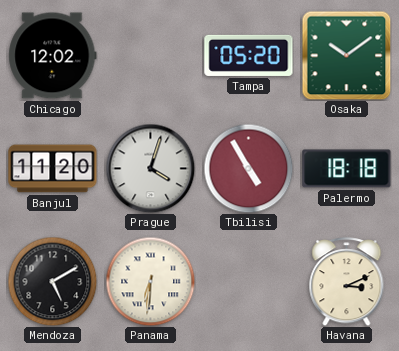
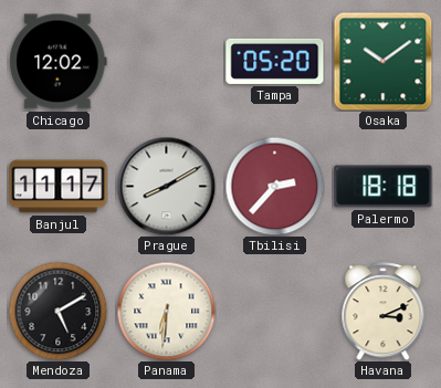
Banjul: 11:20 -> 11:17 (59, 187)
Prague: 4:03 -> 8:10 (166, 186)
Tbilisi: 4:55 -> 2:37 (274, 186)
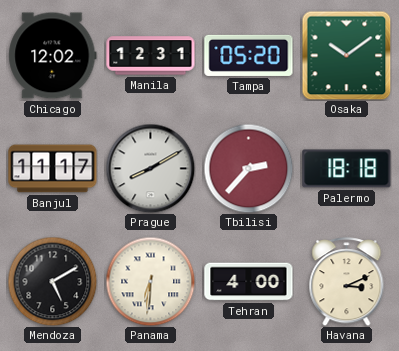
Manila: none -> 12:31 (151, 56)
Tehran: none -> 4:00 (249, 282)
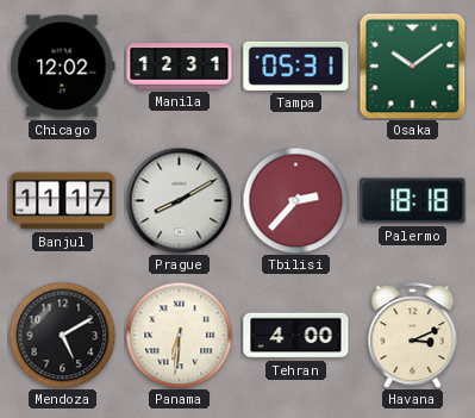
Tampa: 05:20 -> 05:31 (296, 65)
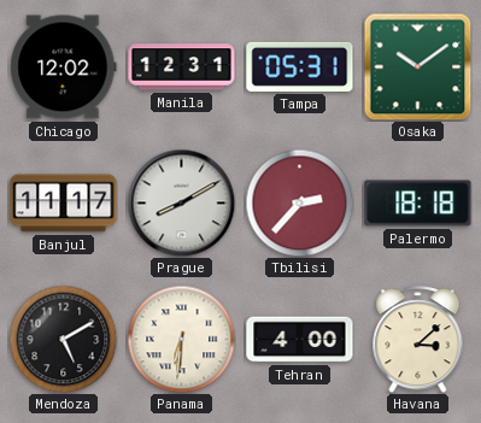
Havana: 3:11 -> 3:08 (418, 340)
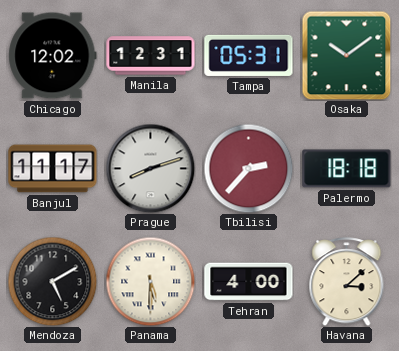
Prague: 8:10 -> 8:12 (150, 168)
Panama: 6:31 -> 5:30 (150, 281)
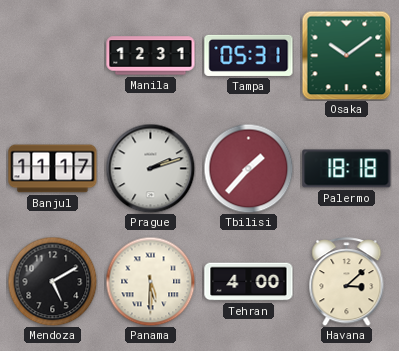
Chicago: 12:02 -> none (53, 56)
Prague: 8:12 -> 2:12 (150, 168)
Tbilisi: 2:37 -> 1:37 (248, 168)
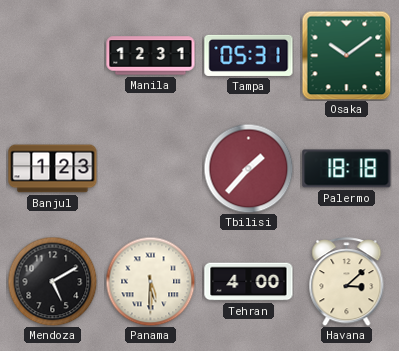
Banjul: 11:17 -> 1:23 (53, 169)
Prague: 2:12 -> none (150, 168)
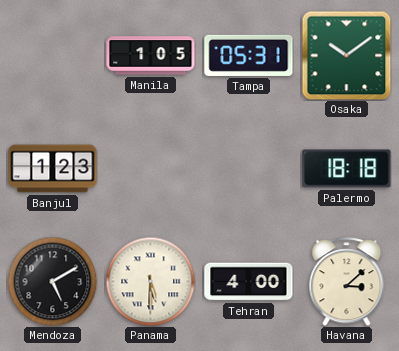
Manila: 12:31 -> 1:05 (151, 56)
Tbilisi: 1:37 -> none (248, 168)
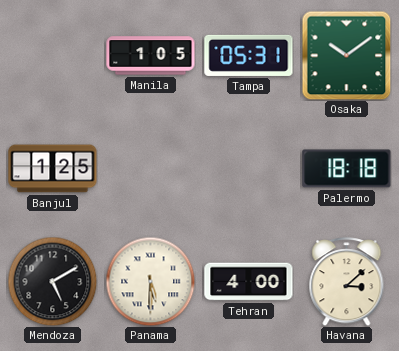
Banjul: 1:23 -> 1:25 (53, 169)
